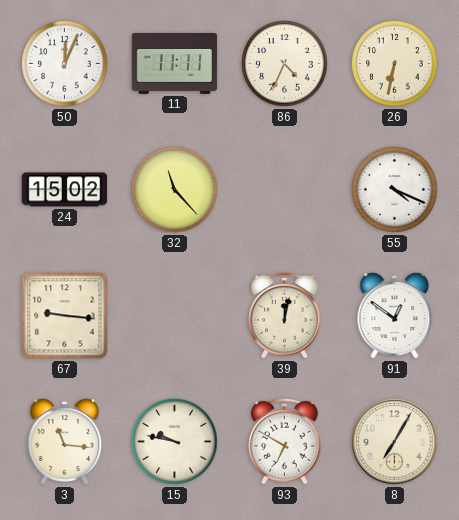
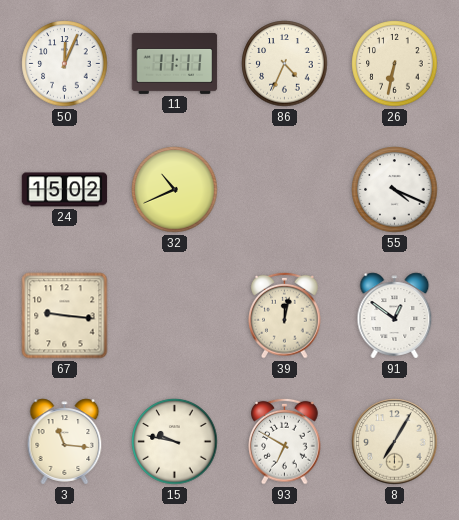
32: 11:23 -> 10:41 (175, 190)
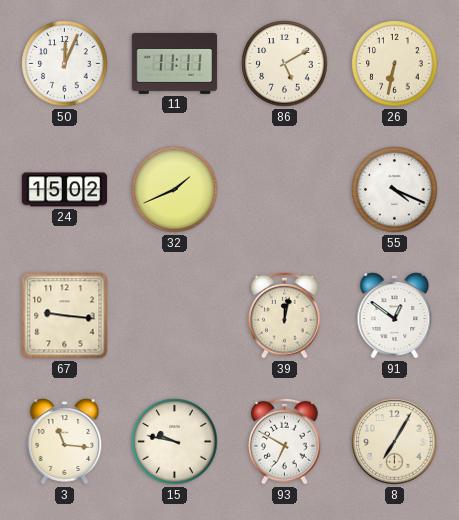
86: 4:34 -> 5:10 (285, 64)
32: 10:41 -> 1:41 (175, 190)
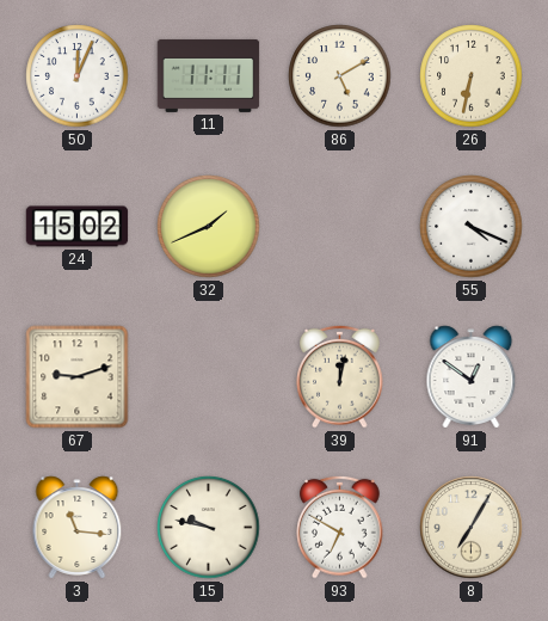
67: 9:16 -> 9:12 (78, 377)
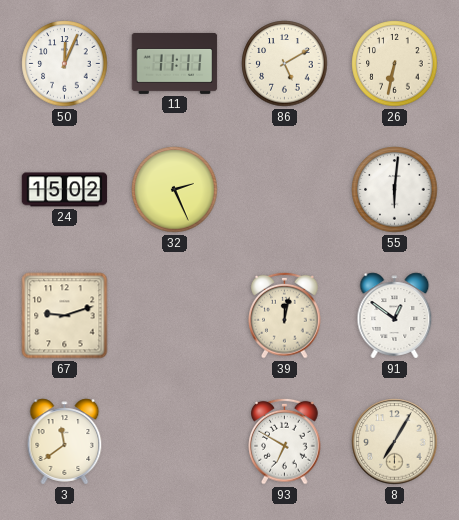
32: 1:41 -> 2:26 (175, 190)
55: 4:19 -> 6:01 (395, 190)
3: 11:16 -> 11:39 (65, 442)
15: 9:47 -> none (209, 528)
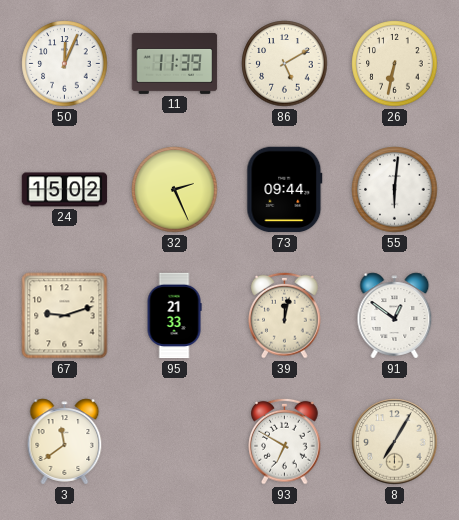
11: 11:11 -> 11:39 (175, 63)
73: none -> 09:44 (285, 190)
95: none -> 21:33 (174, 316)
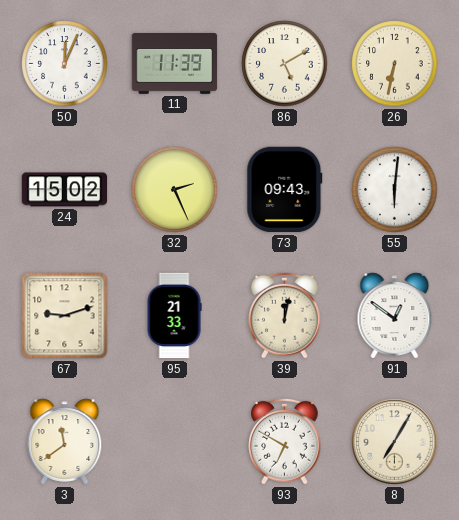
73: 09:44 -> 09:43 (285, 190)
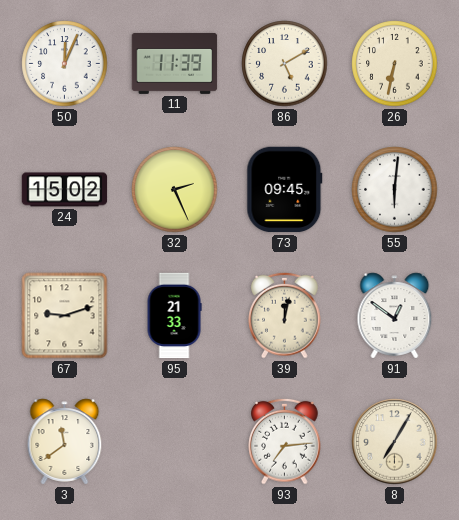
73: 09:43 -> 09:45 (285, 190)
93: 6:50 -> 7:14 (285, 441)
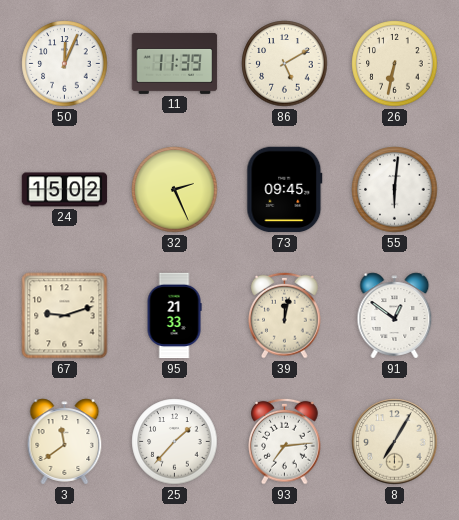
25: none -> 1:37 (175, 442)
